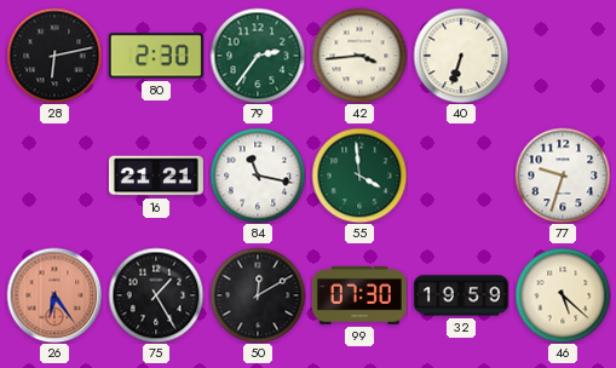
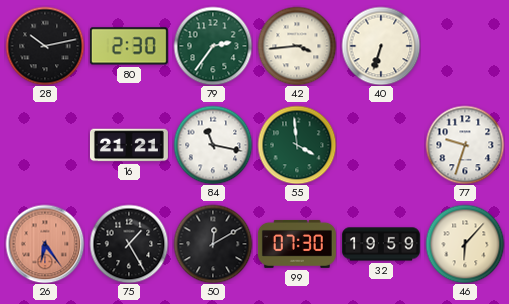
28: 6:13 -> 10:13 (45, 46)
46: 5:22 -> 6:07 (465, 244)
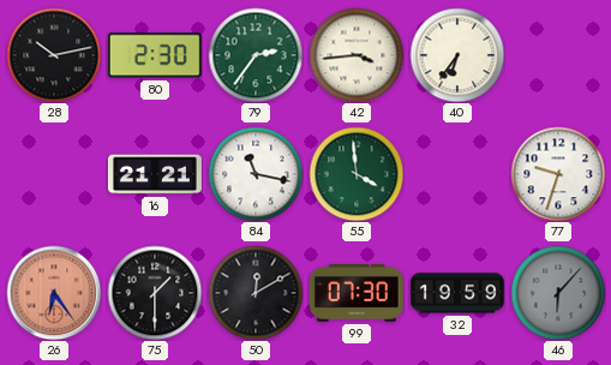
40: 6:33 -> 6:36 (457, 55)
75: 1:25 -> 1:30 (155, 293)
46 dial: cream -> grey (558, 293)
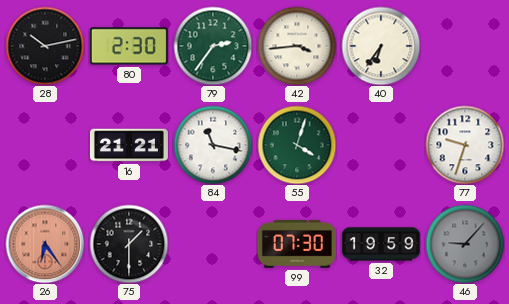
55: 3:59 -> 4:03 (297, 145)
50: 12:10 -> none (256, 293)
46: 6:07 -> 9:07 (465, 244)
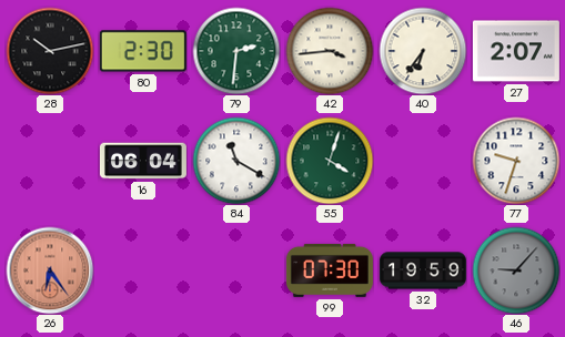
79: 2:36 -> 2:31 (236, 51)
27: none -> 2:07 (516, 51)
16: 21:21 -> 06:04 (143, 161)
84: 11:17 -> 11:20 (236, 161)
75: 1:30 -> none (129, 244)
